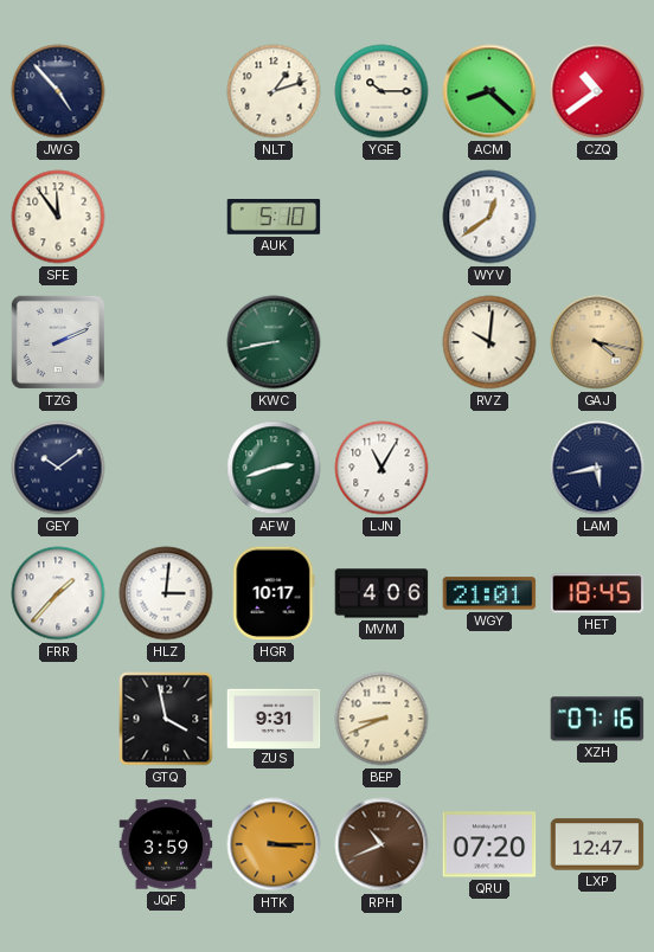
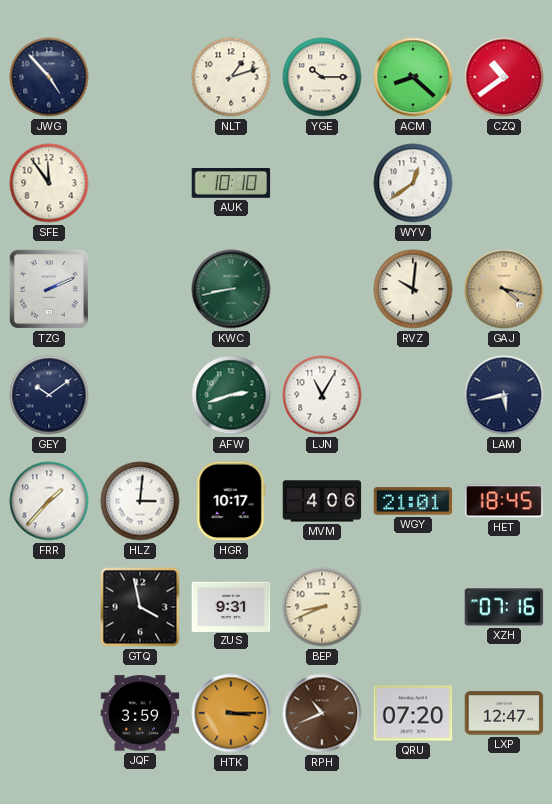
AUK: 5:10 -> 10:10 (231, 184)
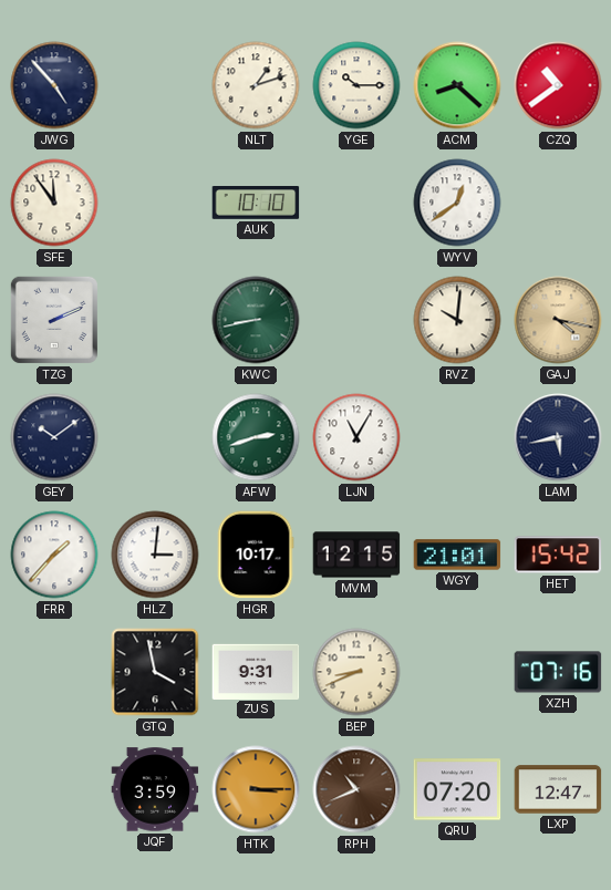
MVM: 4:06 -> 12:15 (356, 555)
HET: 18:45 -> 15:42 (558, 555)
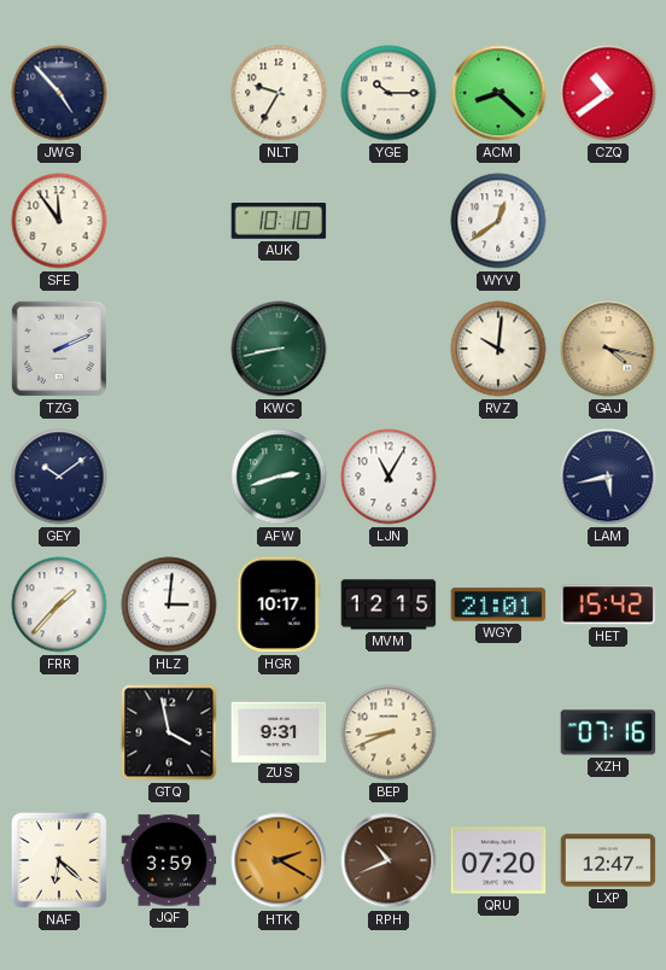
NLT: 1:12 -> 9:35 (279, 93)
NAF: none -> 6:22 (59, 860)
HTK: 3:15 -> 2:20 (279, 860)
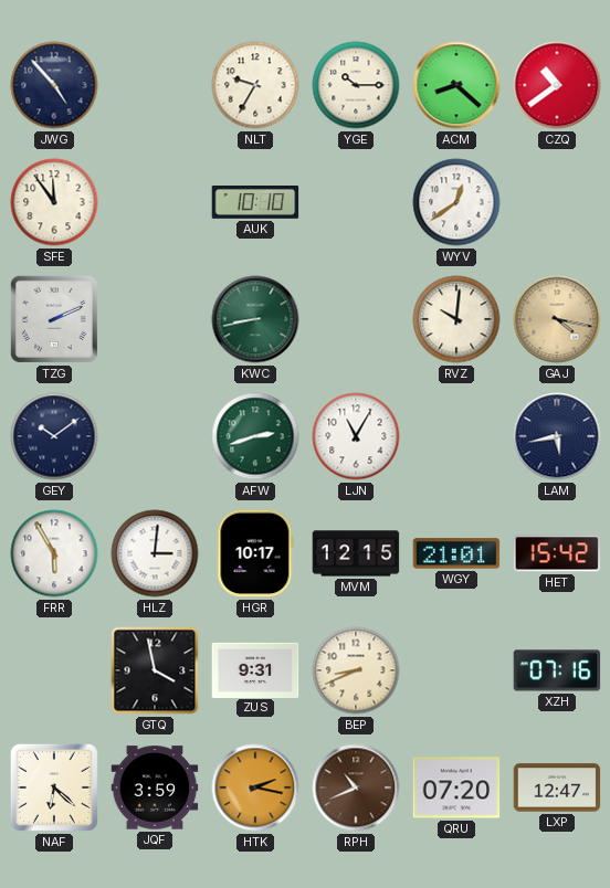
FRR: 1:37 -> 5:55 (54, 553)
HTK: 2:20 -> 2:17 (255, 787)
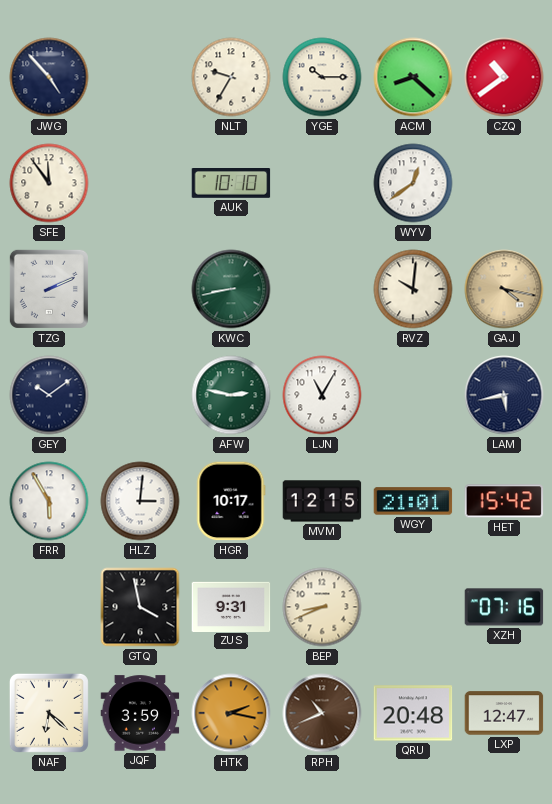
AFW: 2:42 -> 2:47 (231, 395)
QRU: 07:20 -> 20:48 (413, 713)
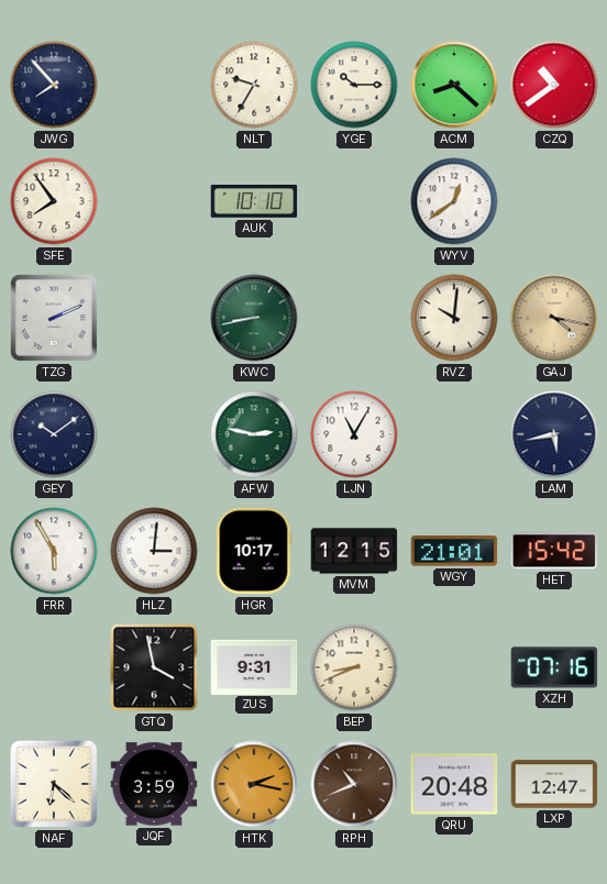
JWG: 4:53 -> 7:53 (54, 85)
SFE: 11:54 -> 7:54 (54, 201)
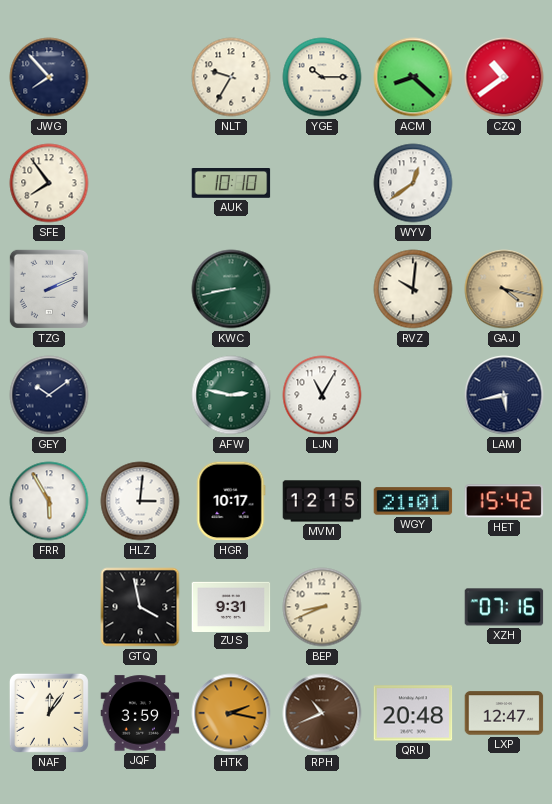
NAF: 6:22 -> 12:06 (49, 713)
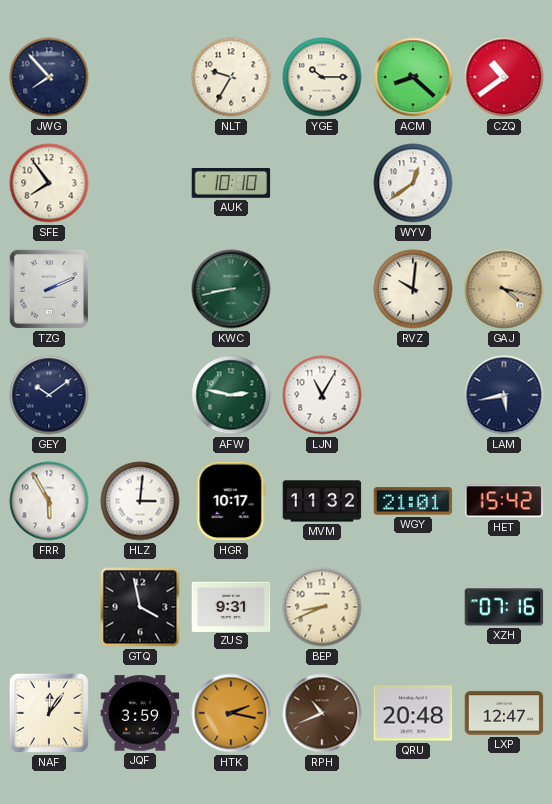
MVM: 12:15 -> 11:32 (322, 501)
